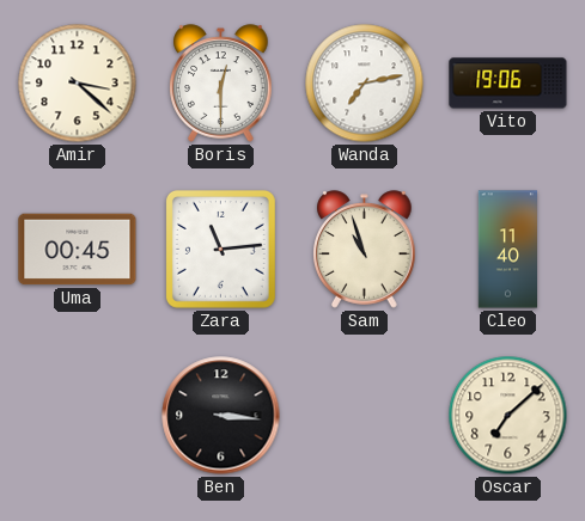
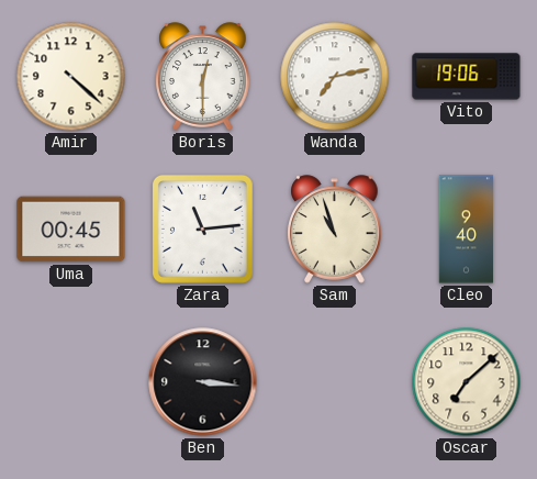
Amir: 3:22 -> 4:22 (71, 77)
Cleo: 11:40 -> 9:40 (466, 230)
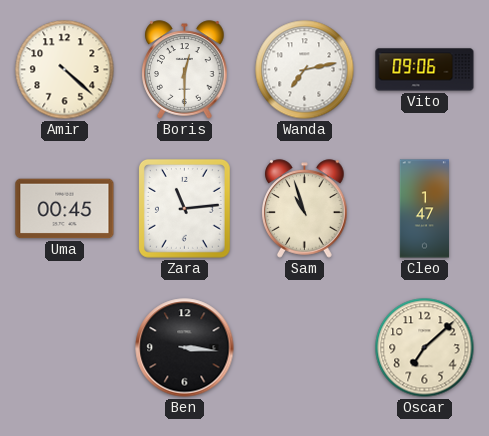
Vito: 19:06 -> 09:06 (425, 70)
Cleo: 9:40 -> 1:47 (424, 209)
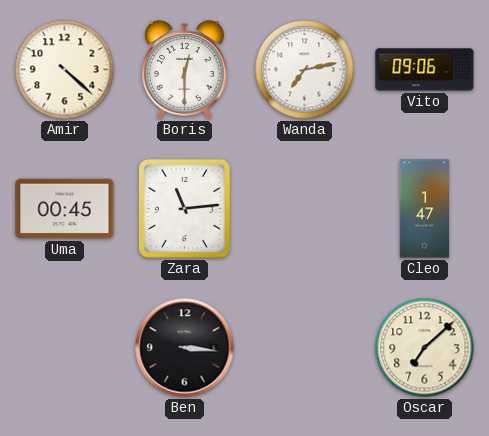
Sam: 10:57 -> none (305, 209)
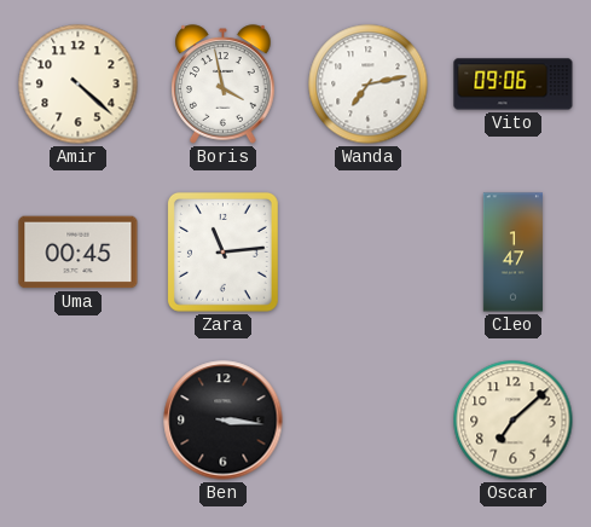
Boris: 12:30 -> 3:58 (224, 85)
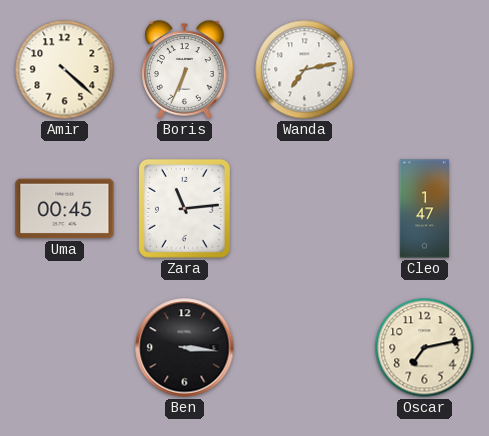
Boris: 3:58 -> 6:34 (185, 70)
Vito: 09:06 -> none (514, 85)
Oscar: 7:08 -> 7:13 (425, 348)
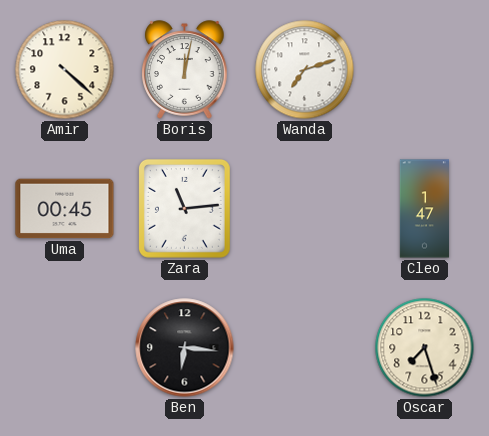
Boris: 6:34 -> 12:02 (185, 70)
Wanda: 7:13 -> 7:12 (305, 70)
Ben: 3:16 -> 6:16 (185, 348)
Oscar: 7:13 -> 7:27 (425, 348)
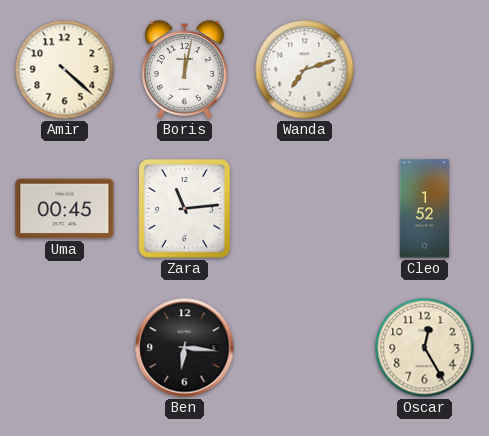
Cleo: 1:47 -> 1:52 (424, 209)
Oscar: 7:27 -> 12:25 (425, 348)
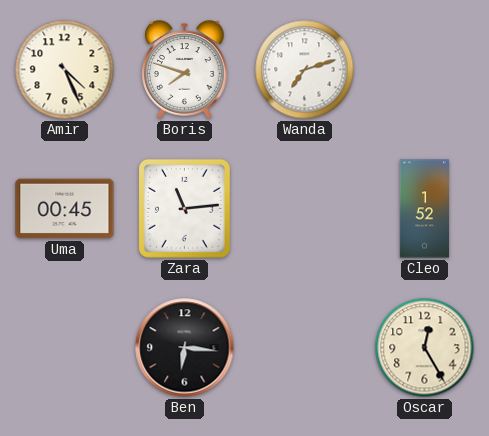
Amir: 4:22 -> 4:26 (65, 70)
Boris: 12:02 -> 7:48 (185, 70)
